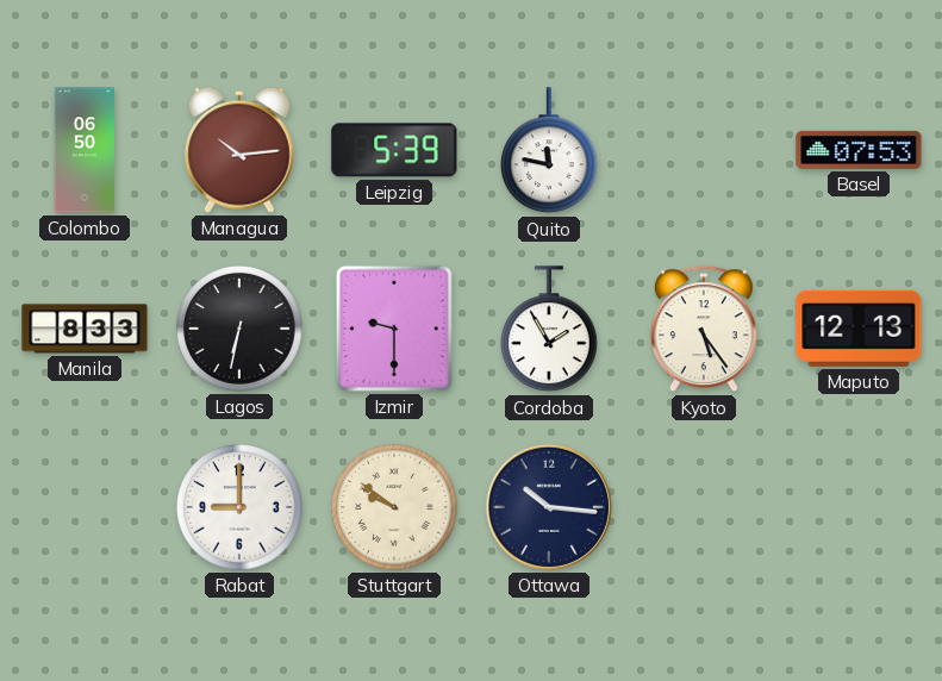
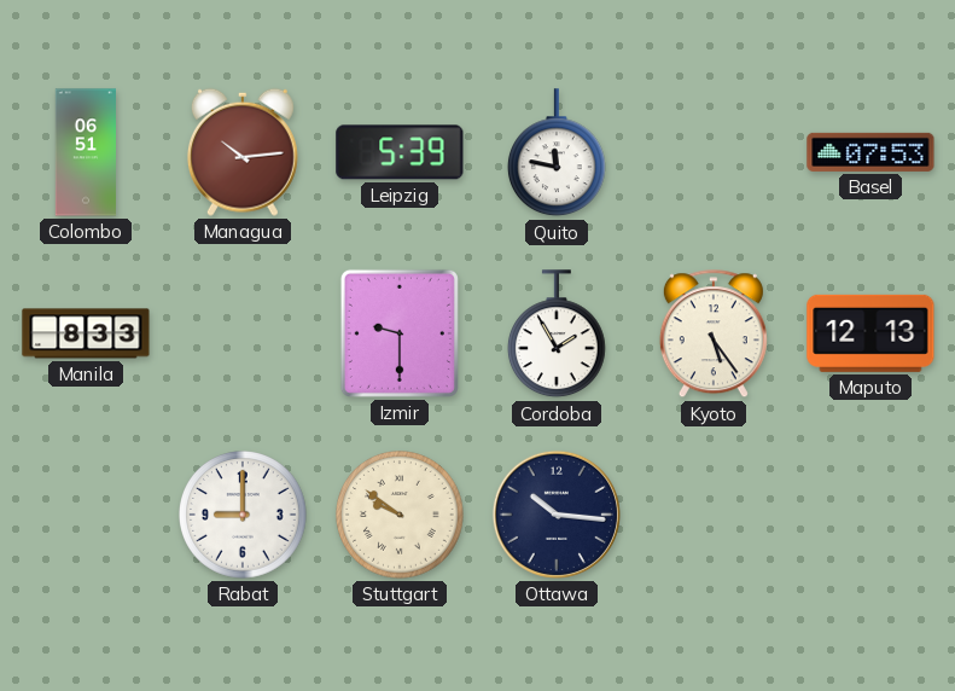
Colombo: 06:50 -> 06:51 (85, 152)
Lagos: 6:32 -> none (241, 330)
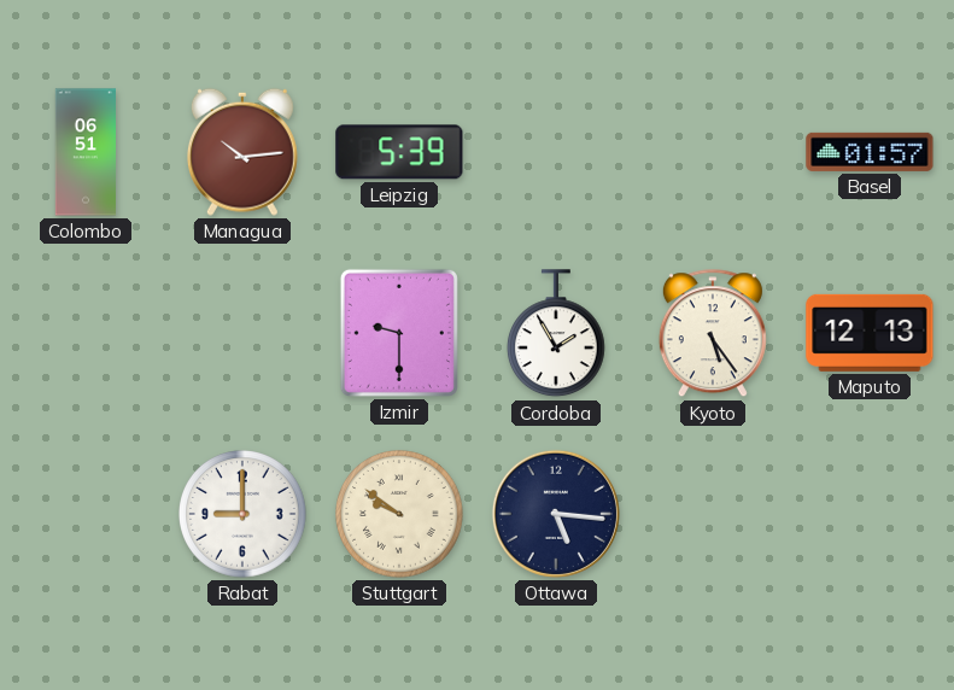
Quito: 11:47 -> none (557, 153)
Basel: 07:53 -> 01:57 (870, 152)
Manila: 8:33 -> none (86, 333)
Ottawa: 10:16 -> 5:16 (556, 514)
